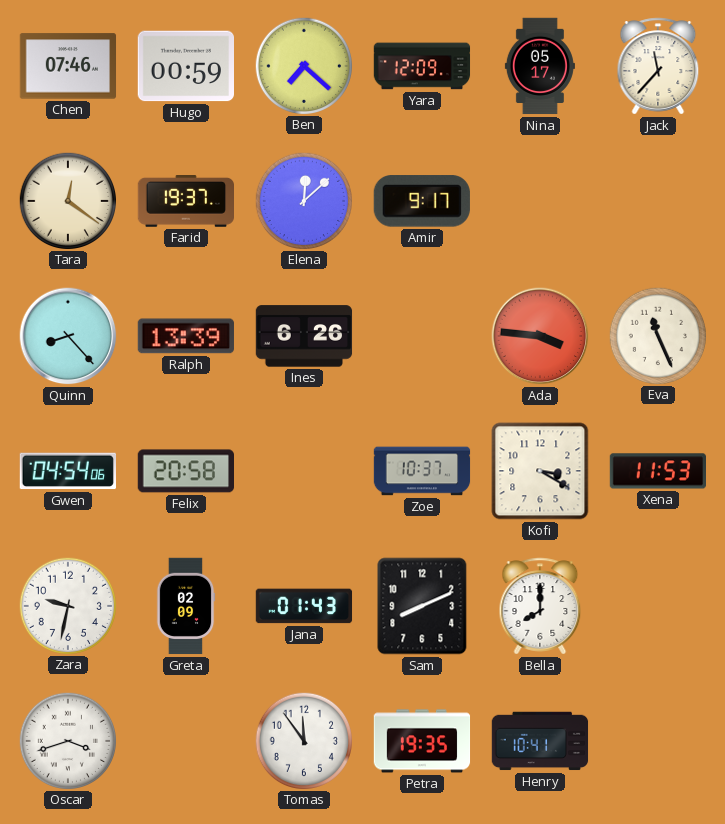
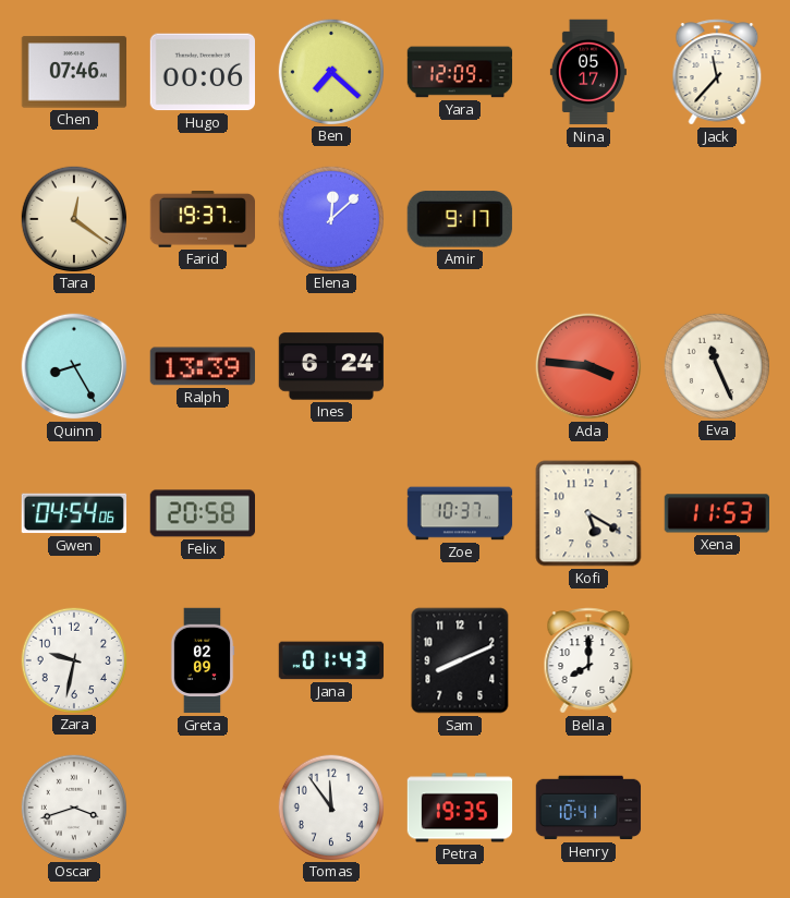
Hugo: 00:59 -> 00:06 (202, 72)
Quinn: 8:23 -> 8:25 (74, 366)
Ines: 6:26 -> 6:24 (331, 366)
Kofi: 3:20 -> 5:20 (588, 513)
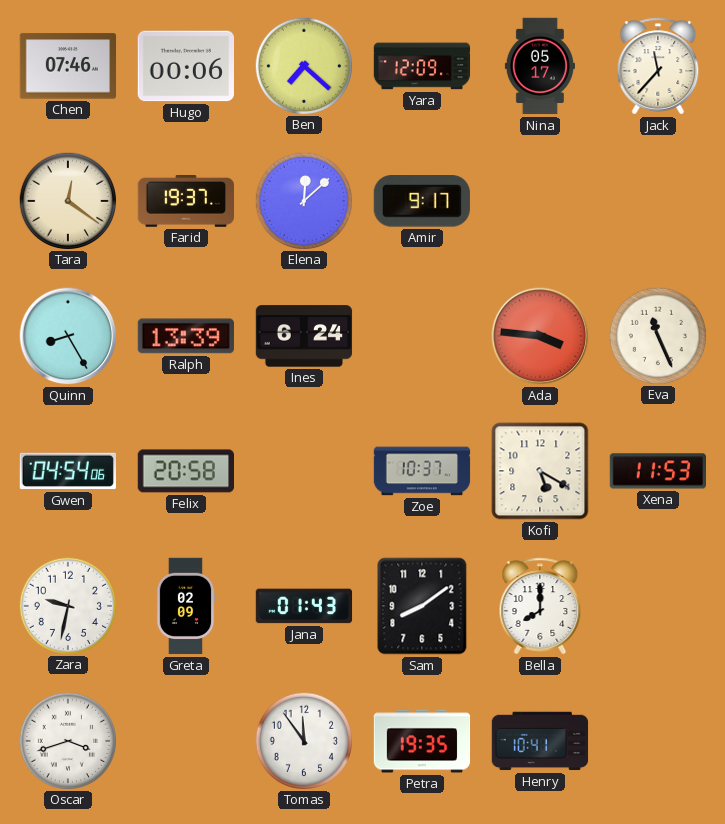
Sam: 8:11 -> 8:09 (422, 606)
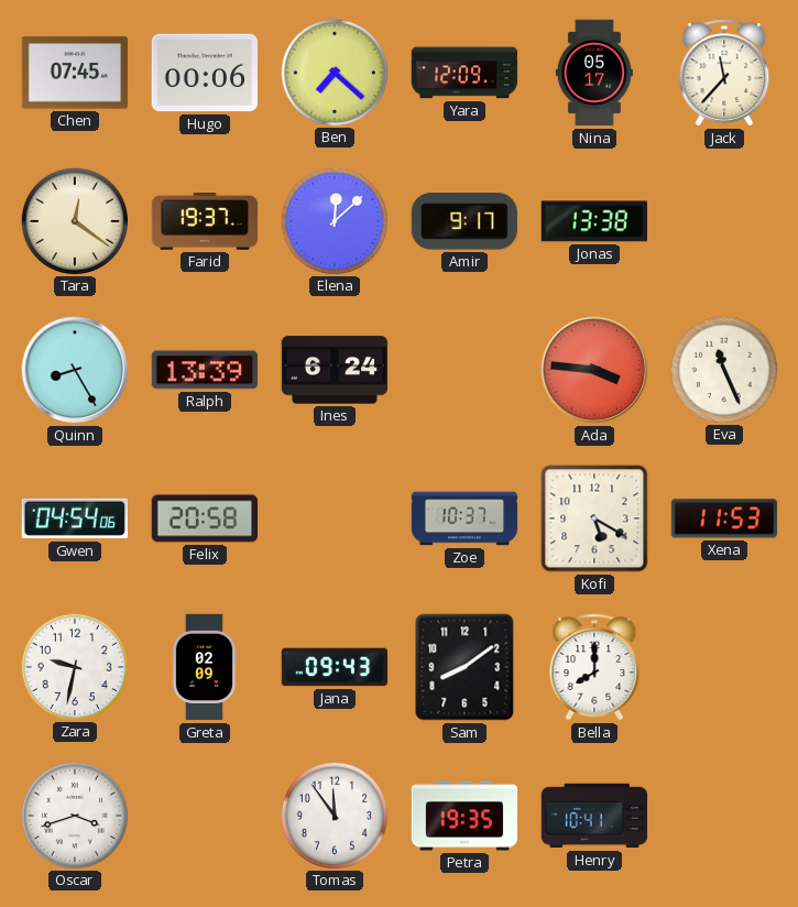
Chen: 07:46 -> 07:45 (75, 73)
Jonas: none -> 13:38 (594, 221)
Jana: 01:43 -> 09:43 (335, 667)
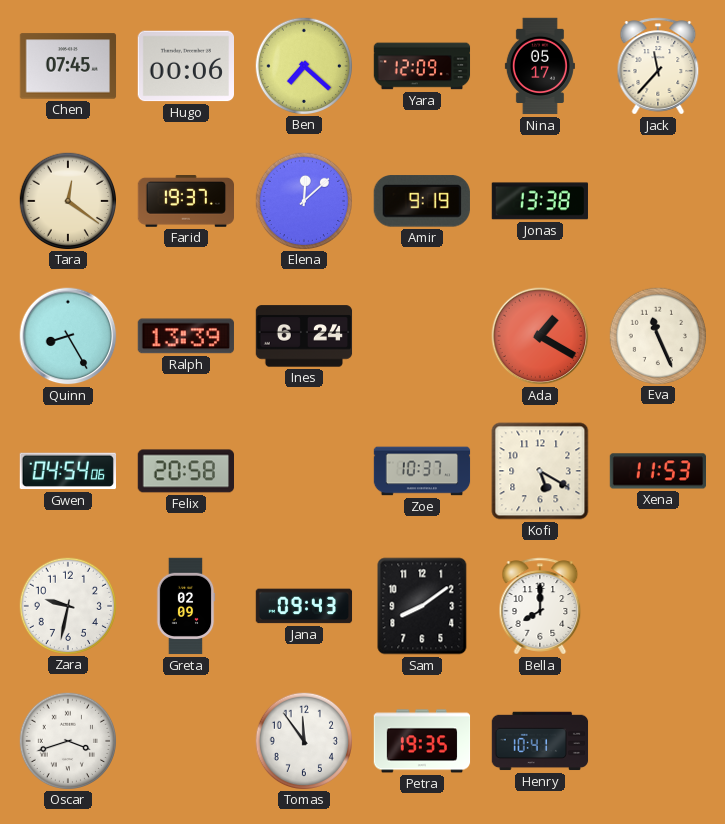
Amir: 9:17 -> 9:19 (422, 201)
Ada: 3:46 -> 1:20 (540, 336)
